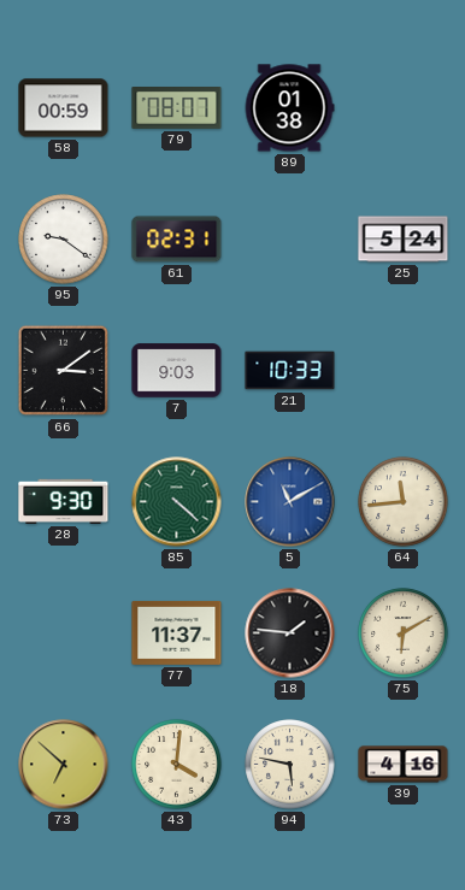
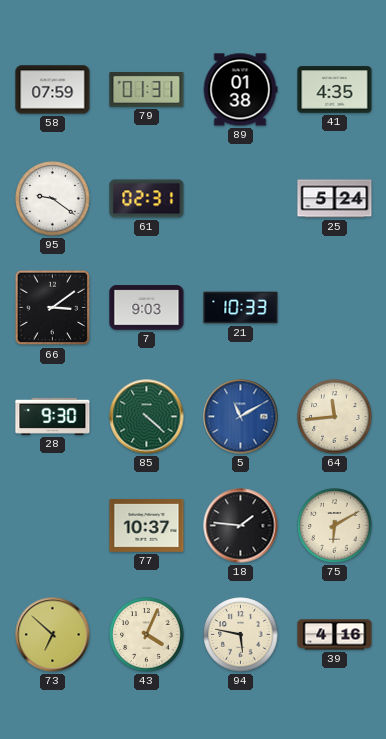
58: 00:59 -> 07:59 (53, 90)
79: 08:07 -> 01:31 (147, 90)
41: none -> 4:35 (335, 90)
77: 11:37 -> 10:37 (147, 525)
43: 4:01 -> 4:04 (147, 635)
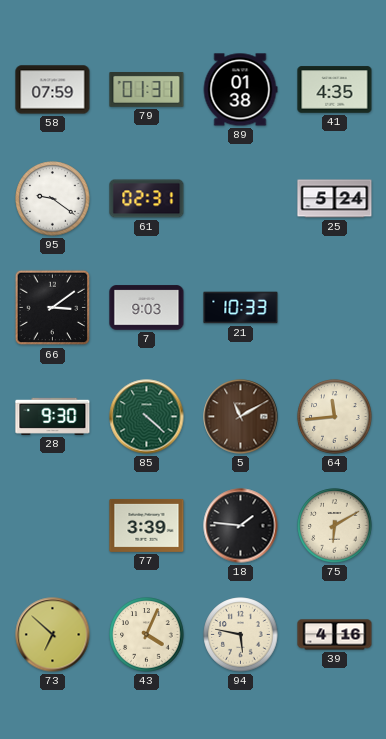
5 dial: blue -> brown (241, 417)
77: 10:37 -> 3:39 (147, 525)
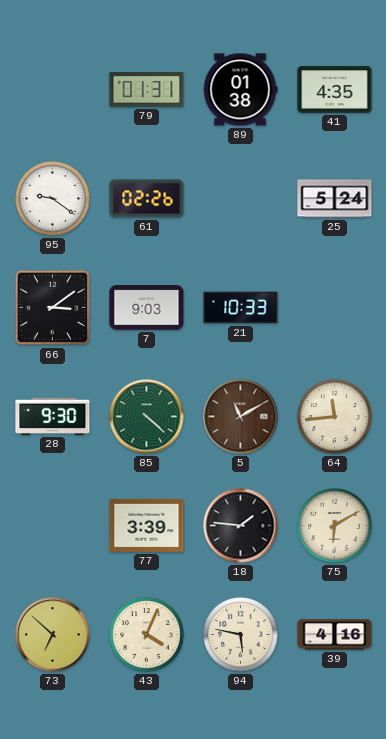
58: 07:59 -> none (53, 90)
61: 02:31 -> 02:26 (147, 199)
